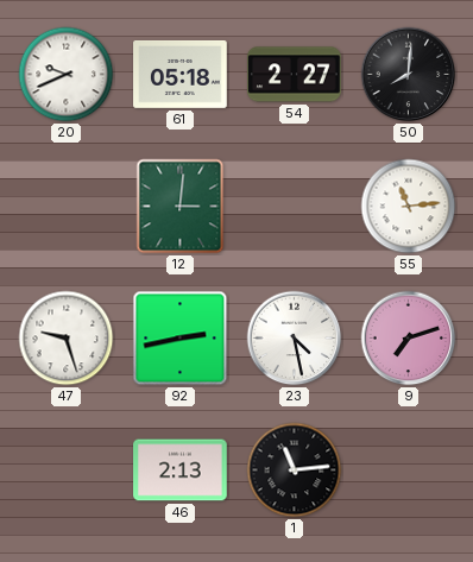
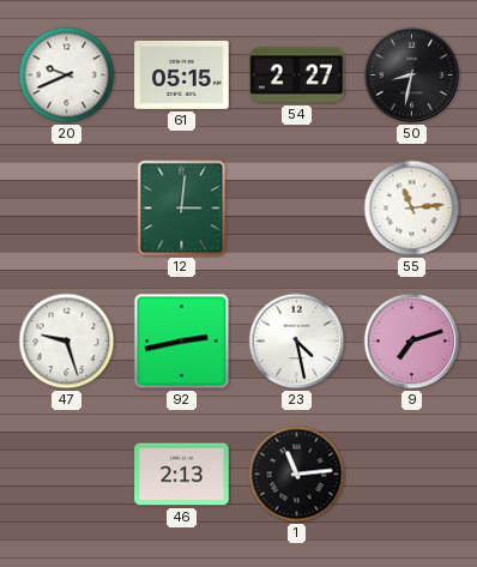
61: 05:18 -> 05:15 (182, 74)
50: 8:01 -> 8:32 (412, 76)
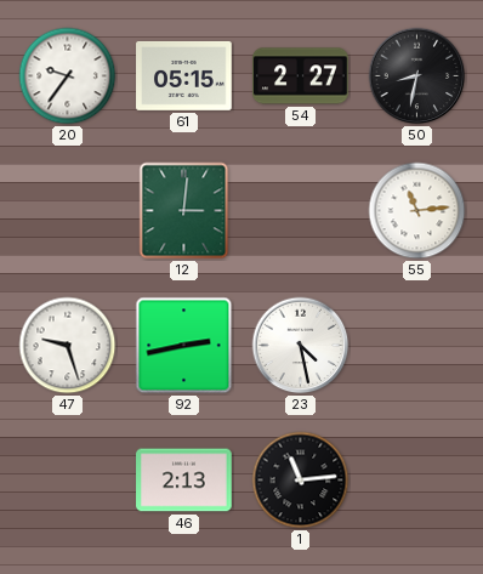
20: 9:41 -> 9:36 (68, 76)
9: 7:12 -> none (412, 342)
